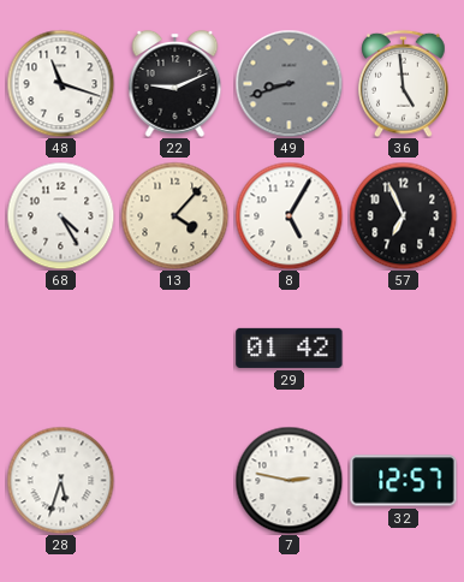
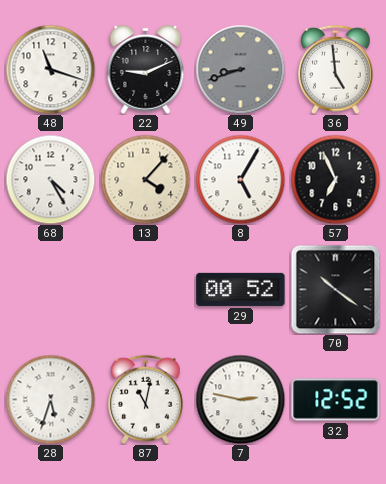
29: 01:42 -> 00:52 (241, 289)
70: none -> 10:21 (335, 289)
87: none -> 11:02 (146, 399)
32: 12:57 -> 12:52 (336, 400)
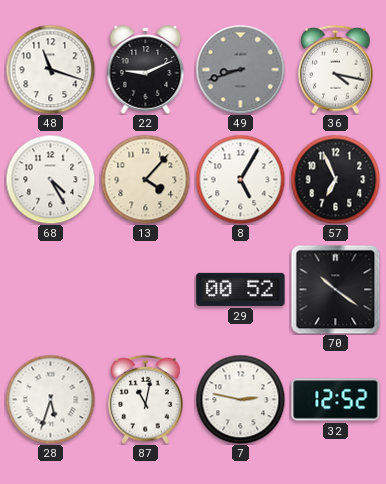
36: 4:59 -> 4:17 (336, 69)
